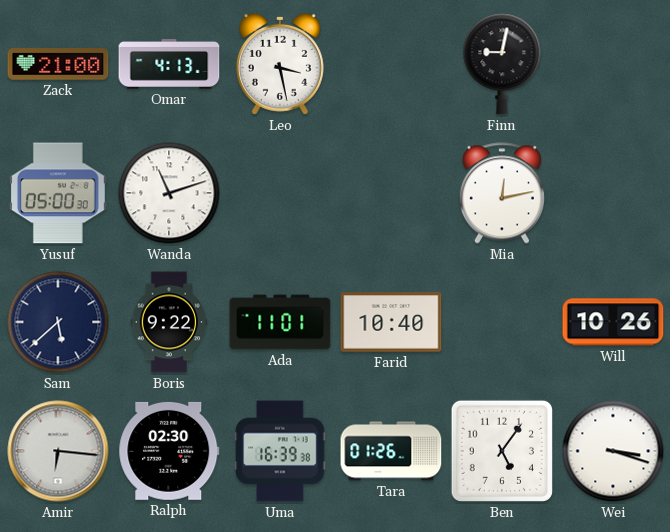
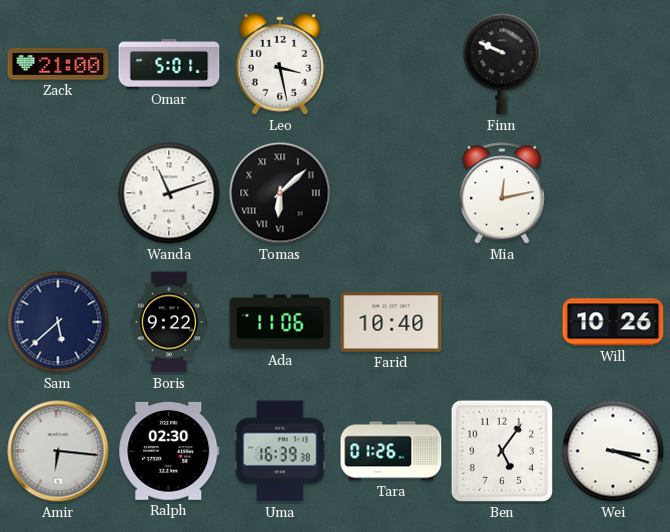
Omar: 4:13 -> 5:01 (169, 64)
Finn: 9:02 -> 9:49 (502, 64)
Yusuf: 05:00 -> none (58, 193)
Tomas: none -> 6:08 (280, 193)
Ada: 11:01 -> 11:06 (280, 322)
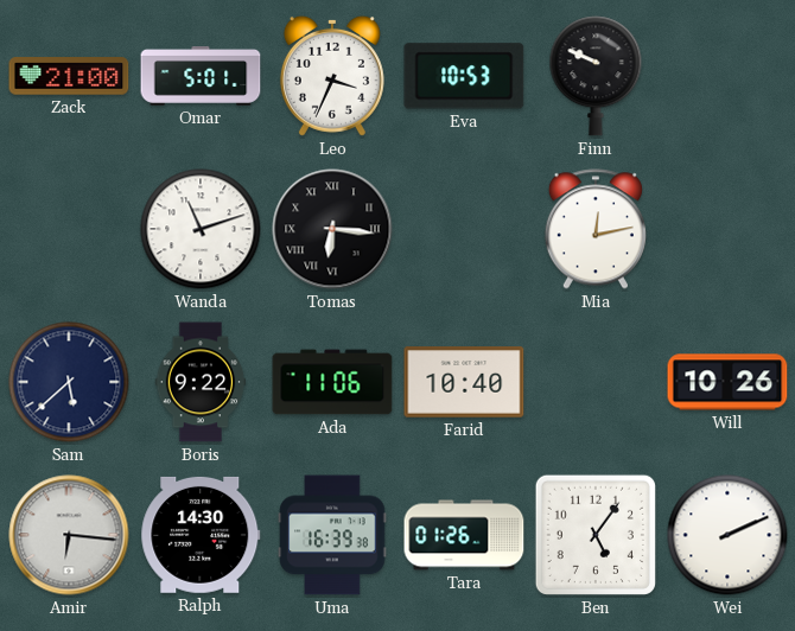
Leo: 3:28 -> 3:34 (332, 76)
Eva: none -> 10:53 (464, 76)
Tomas: 6:08 -> 6:16 (332, 229)
Ralph: 02:30 -> 14:30 (201, 535)
Wei: 3:18 -> 2:11 (727, 535)
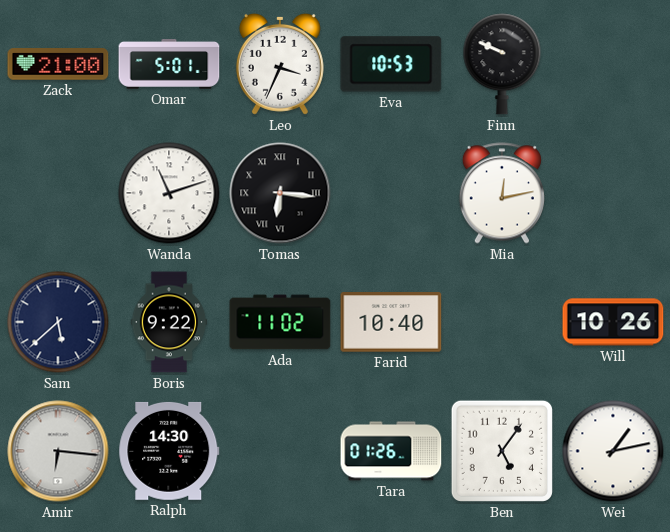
Ada: 11:06 -> 11:02 (280, 322)
Uma: 16:39 -> none (332, 535)
Wei: 2:11 -> 1:13 (613, 451)
